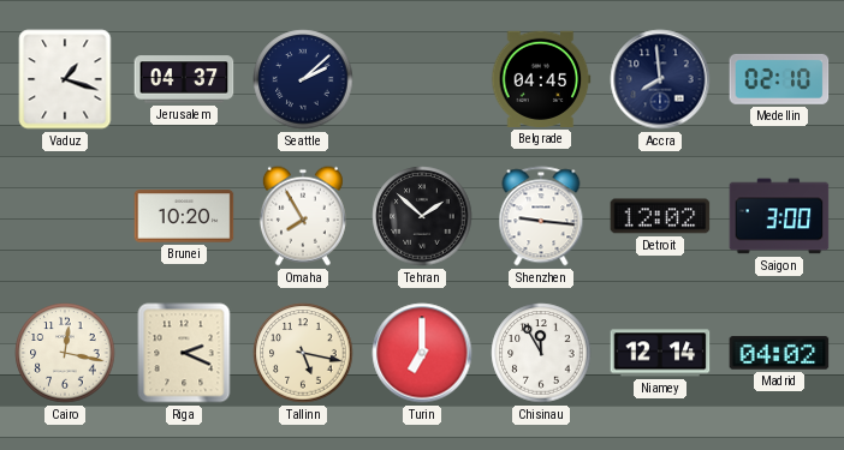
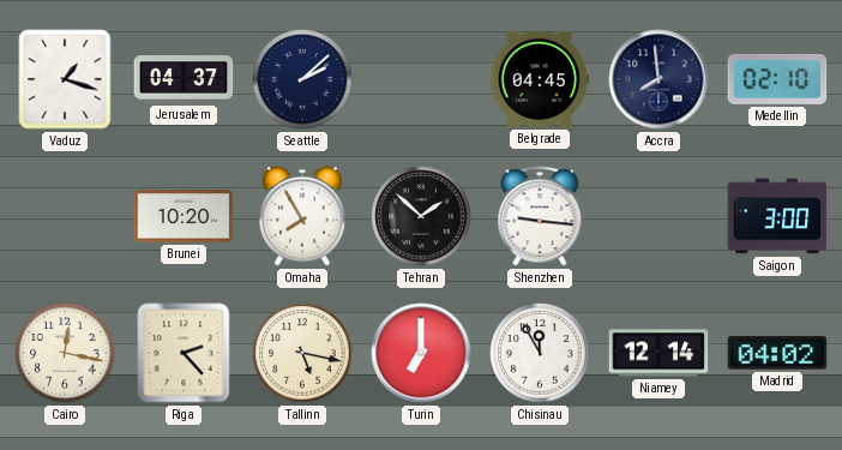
Detroit: 12:02 -> none (660, 216)
Riga: 2:19 -> 2:23 (184, 353)
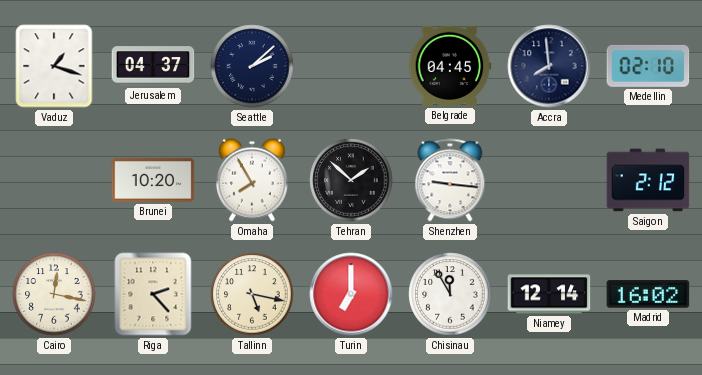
Saigon: 3:00 -> 2:12 (648, 180)
Madrid: 04:02 -> 16:02 (648, 294)
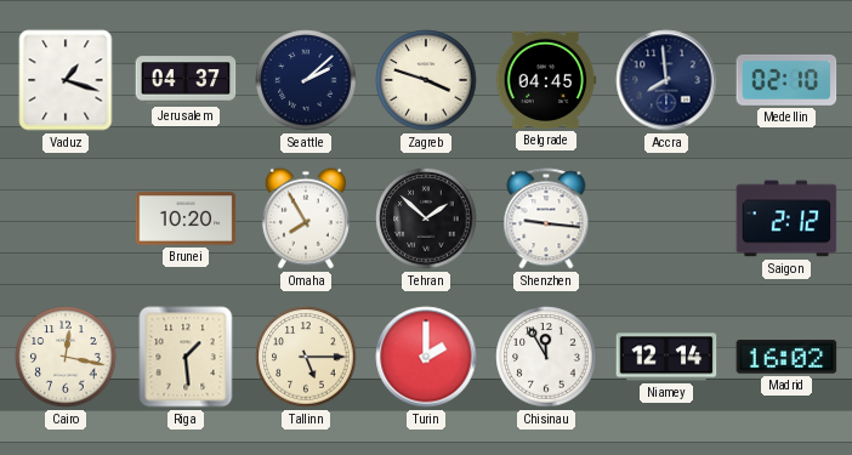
Zagreb: none -> 3:48 (426, 80)
Riga: 2:23 -> 1:29 (186, 357)
Tallinn: 5:17 -> 5:15 (306, 357)
Turin: 7:00 -> 2:00 (426, 357)
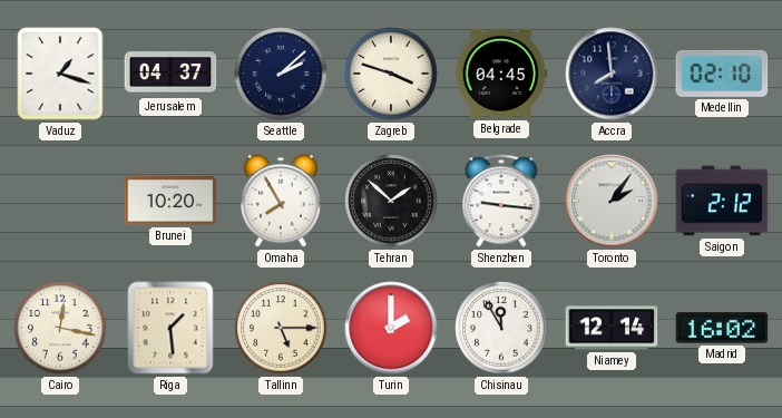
Toronto: none -> 2:06 (612, 201)
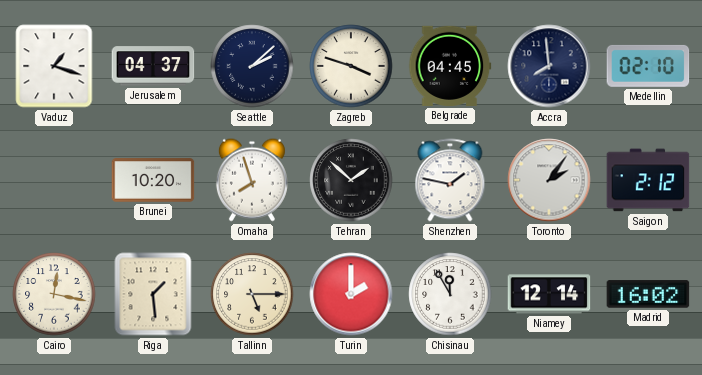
Omaha: 7:55 -> 7:57 (252, 180)
Shenzhen: 9:16 -> 1:47 (450, 180)
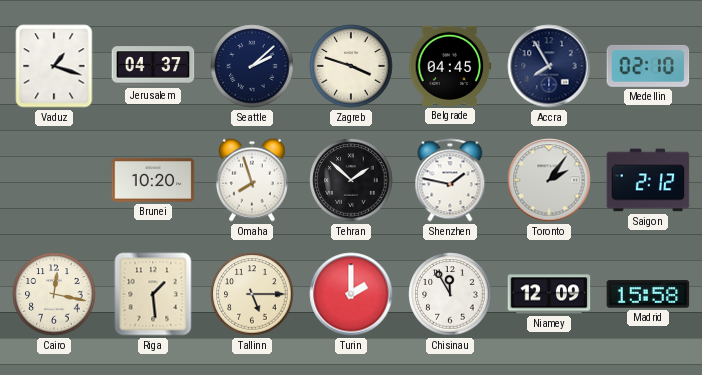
Accra: 7:59 -> 7:55 (549, 66)
Niamey: 12:14 -> 12:09 (549, 294)
Madrid: 16:02 -> 15:58 (648, 294)
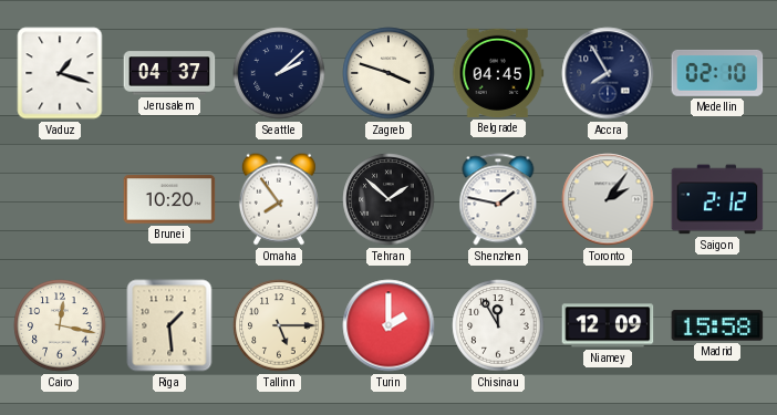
Omaha: 7:57 -> 7:54 (279, 199)
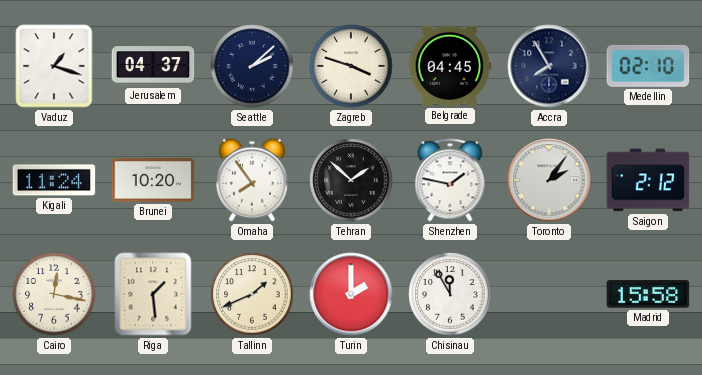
Kigali: none -> 11:24 (54, 180)
Tallinn: 5:15 -> 1:41 (252, 294)
Niamey: 12:09 -> none (608, 325)
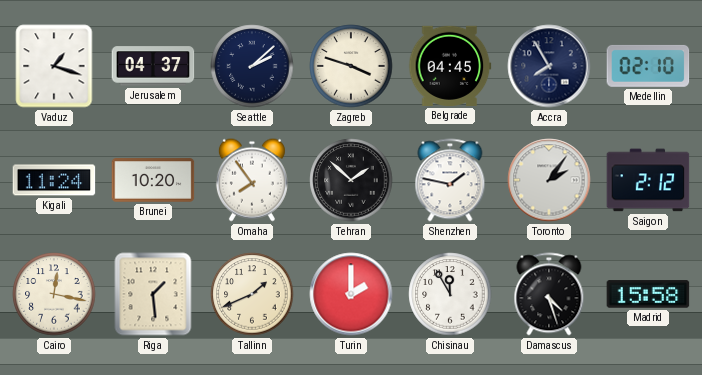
Damascus: none -> 4:27 (549, 294)
